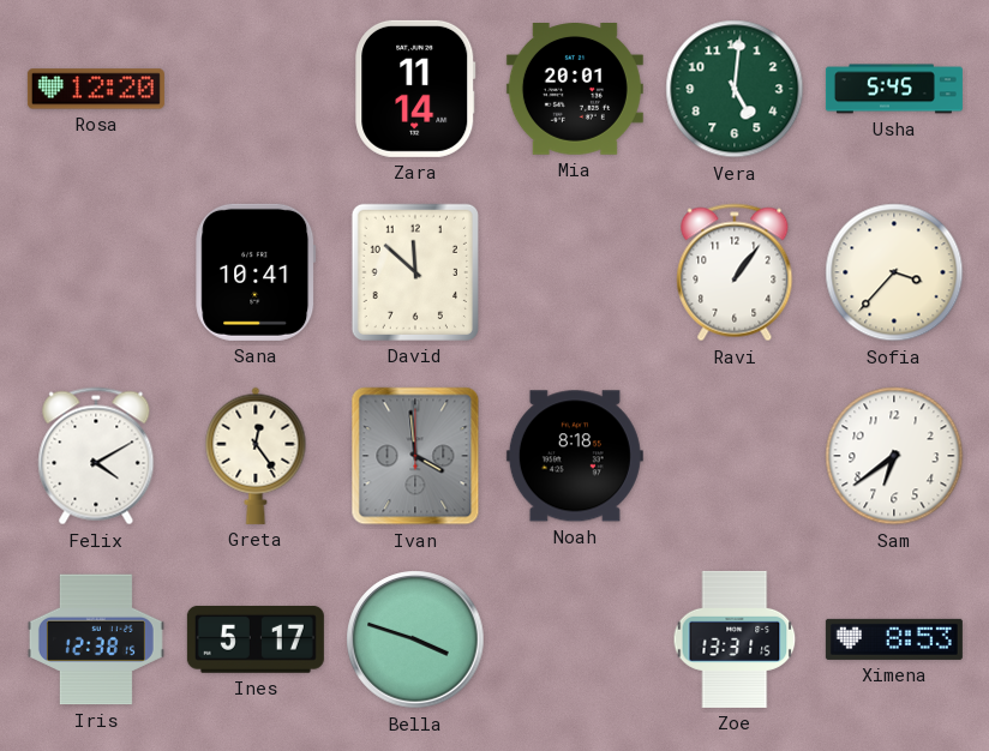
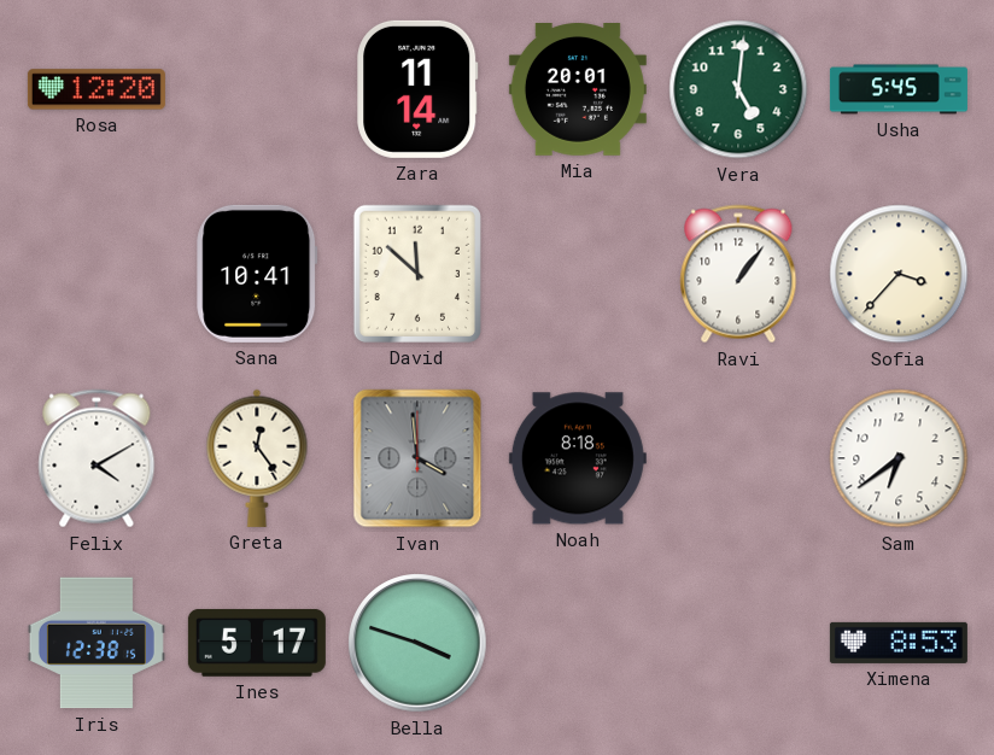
Zoe: 13:31 -> none (735, 639)
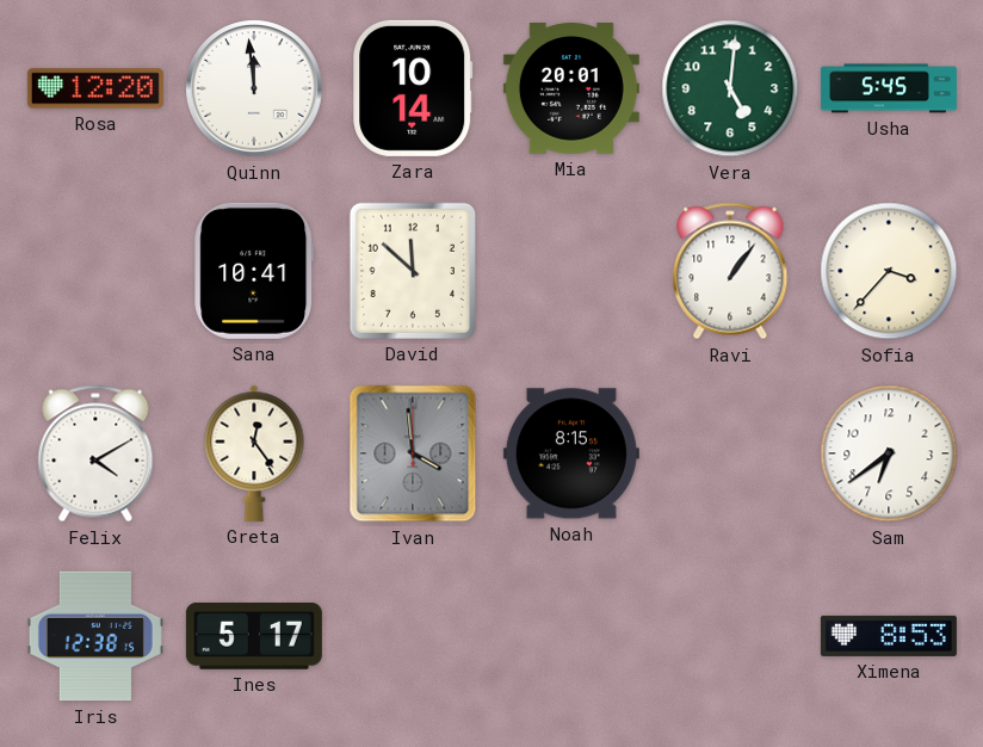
Quinn: none -> 11:59 (254, 88)
Zara: 11:14 -> 10:14 (413, 88)
Noah: 8:18 -> 8:15 (571, 453)
Bella: 3:48 -> none (417, 643)
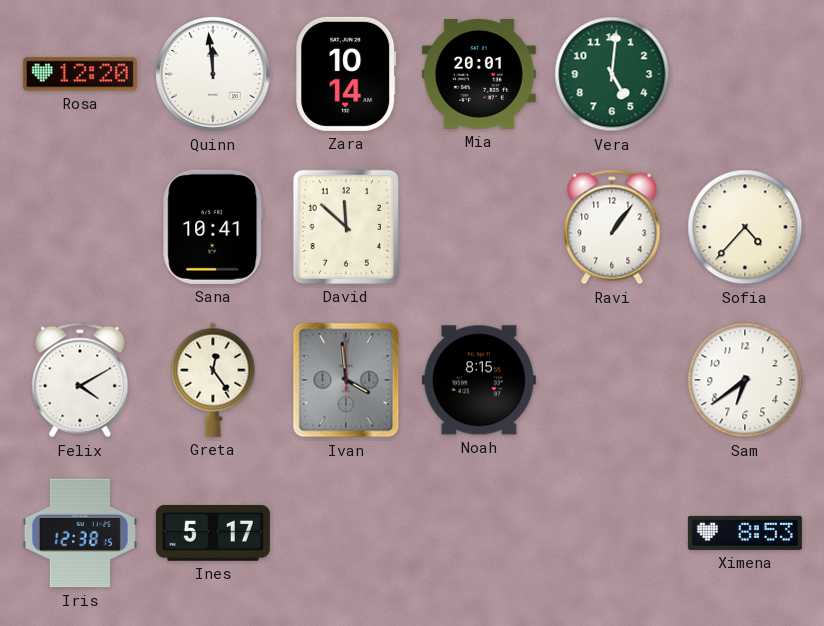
Usha: 5:45 -> none (889, 88)
Sofia: 3:37 -> 4:37 (745, 227)
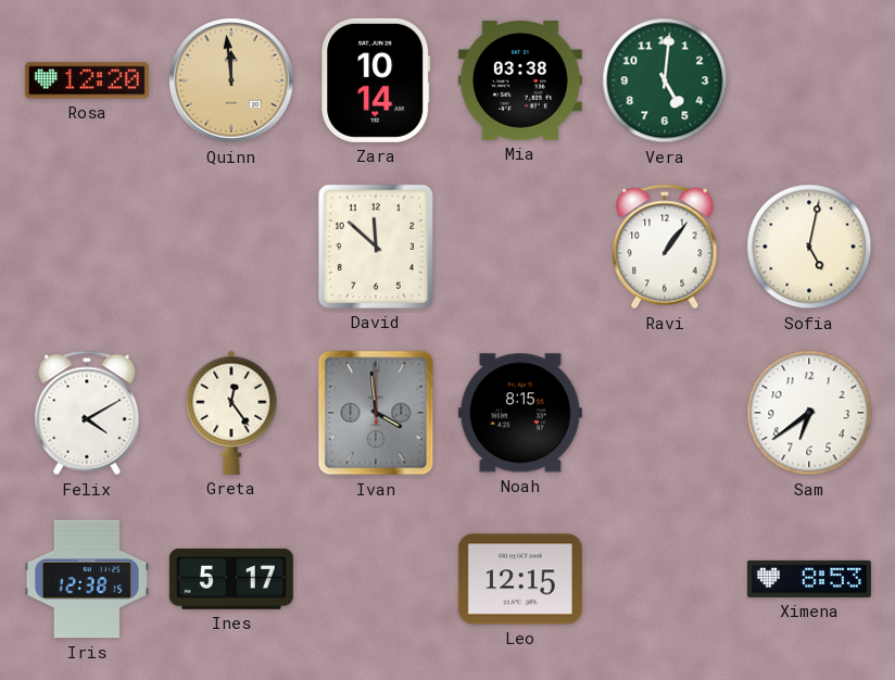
Quinn dial: white -> champagne (231, 80)
Mia: 20:01 -> 03:38 (520, 81)
Sana: 10:41 -> none (213, 227)
Sofia: 4:37 -> 5:02 (809, 247)
Leo: none -> 12:15 (520, 579)
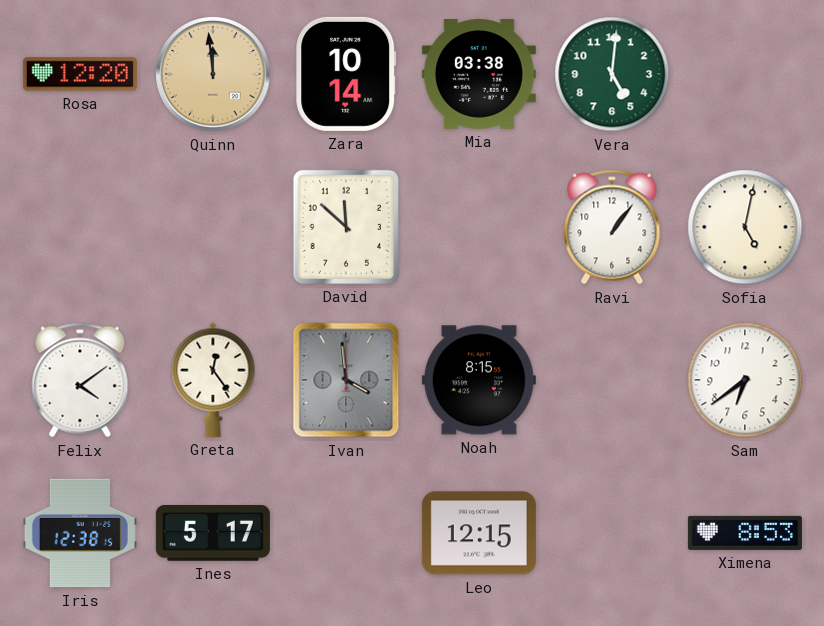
Felix: 4:10 -> 4:09 (80, 380)
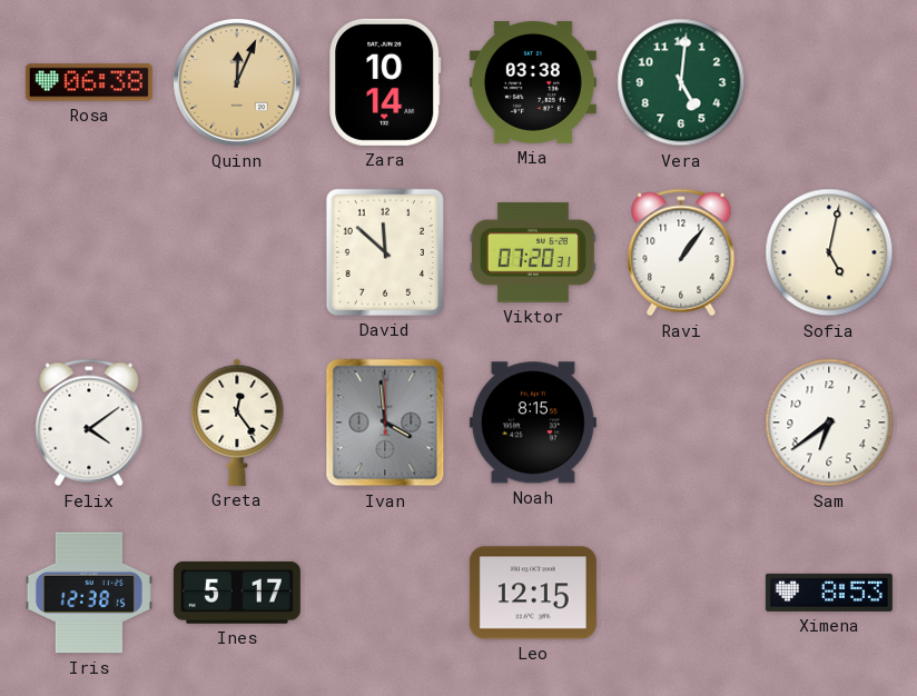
Rosa: 12:20 -> 06:38 (89, 82)
Quinn: 11:59 -> 12:04 (237, 82)
Viktor: none -> 07:20 (533, 252)
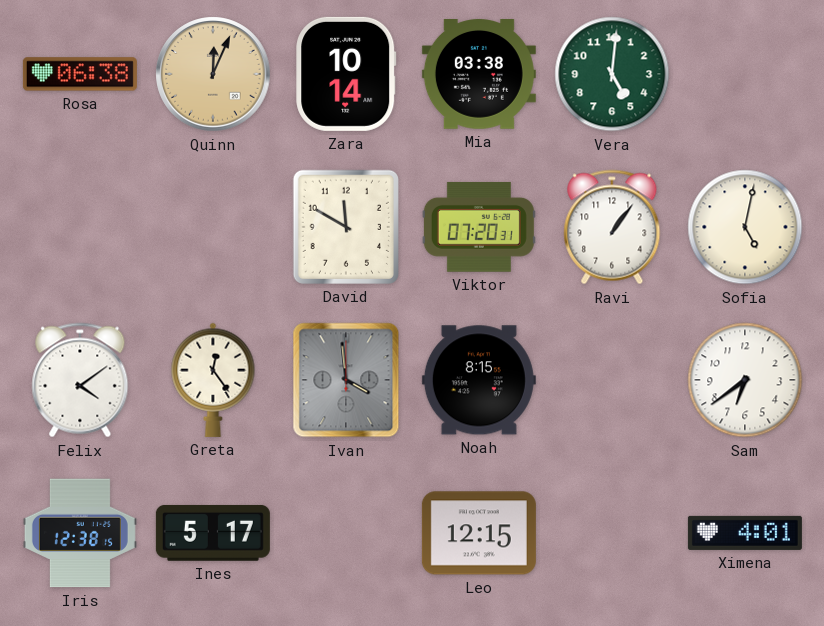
David: 11:52 -> 11:50 (346, 227)
Ximena: 8:53 -> 4:01 (745, 533)
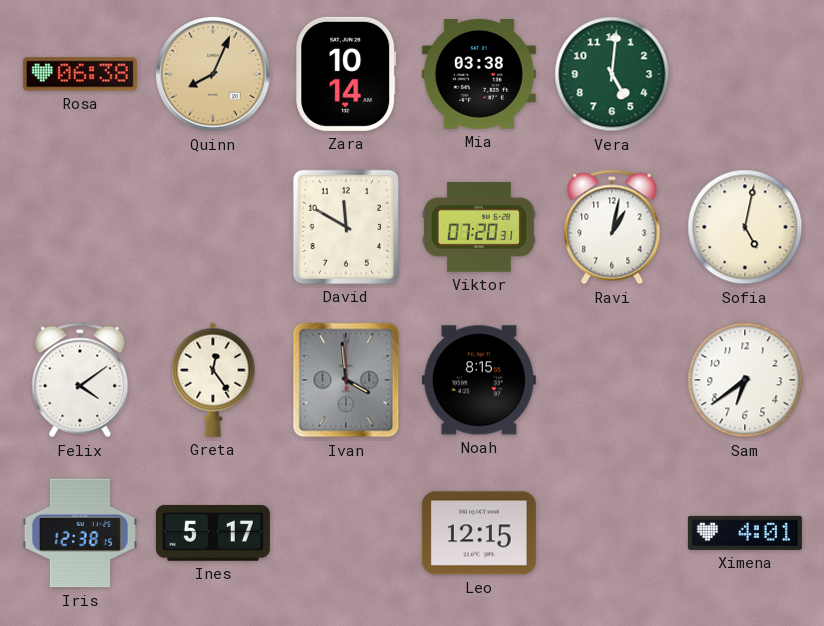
Quinn: 12:04 -> 8:04 (213, 74)
Ravi: 1:06 -> 1:02 (612, 227)
